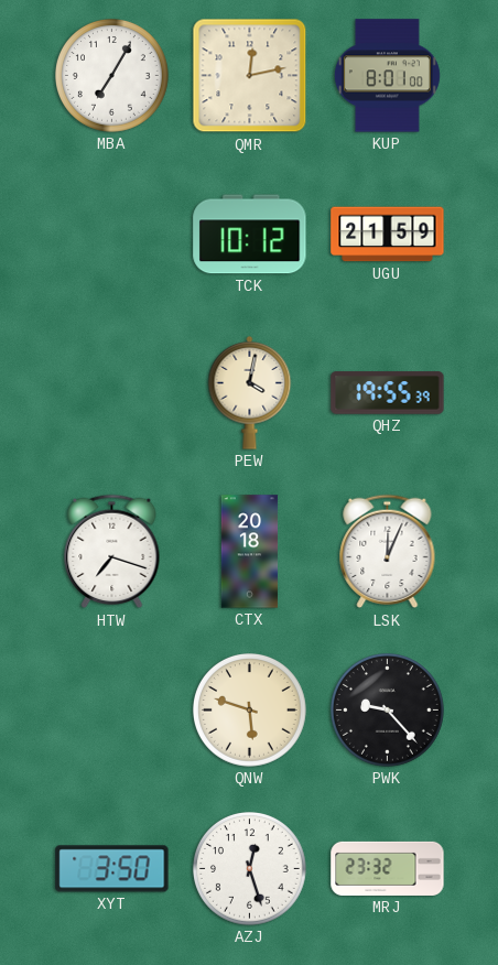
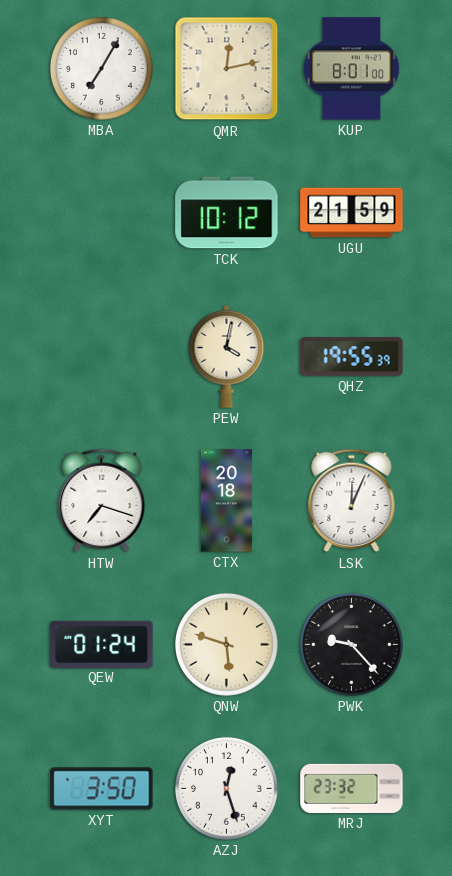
QEW: none -> 01:24 (102, 644)
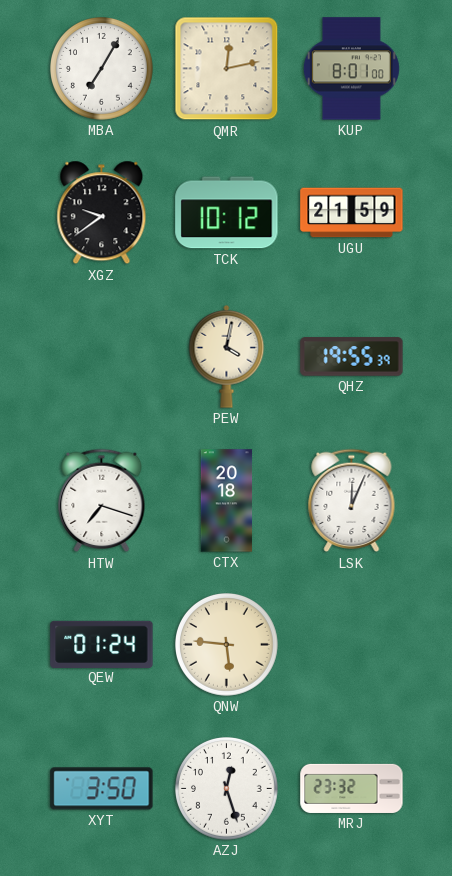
XGZ: none -> 9:39 (102, 213)
QNW: 5:48 -> 5:46 (227, 645)
PWK: 9:23 -> none (352, 645)
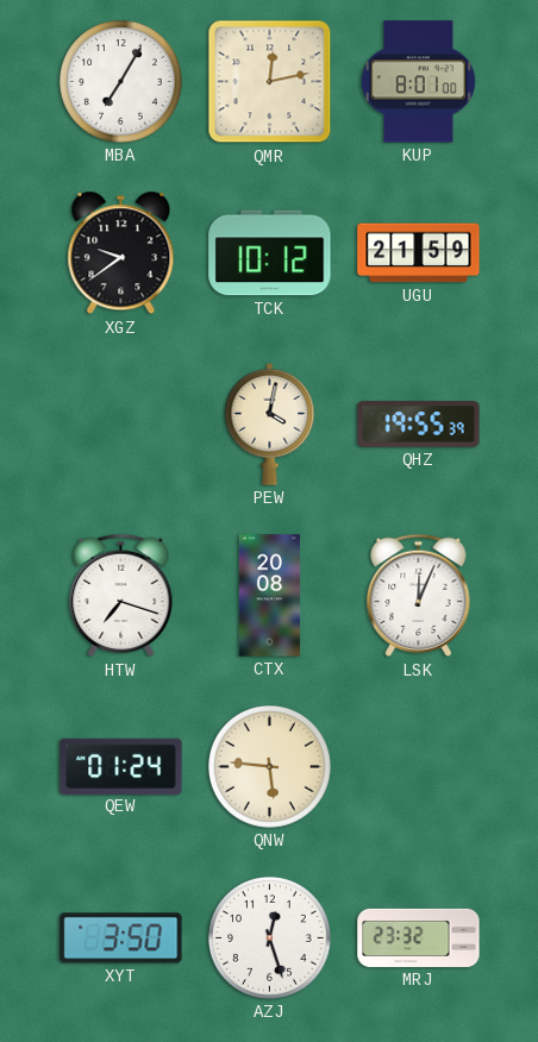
CTX: 20:18 -> 20:08 (270, 596)
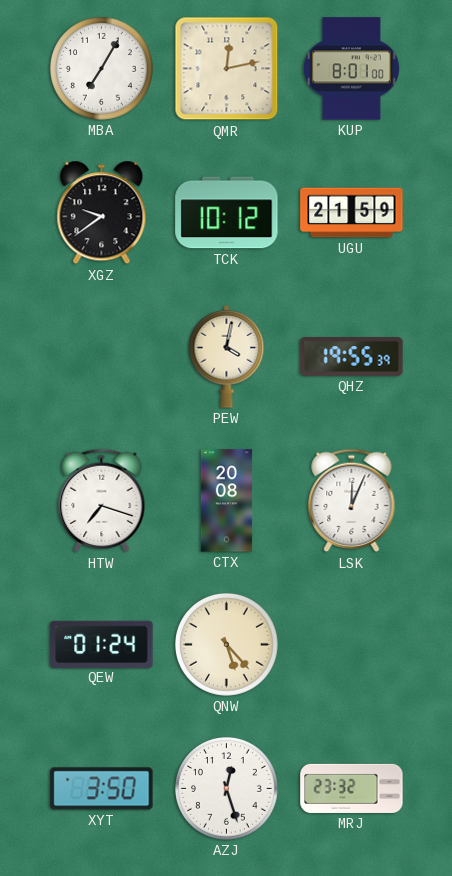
QNW: 5:46 -> 5:23 (227, 645)
